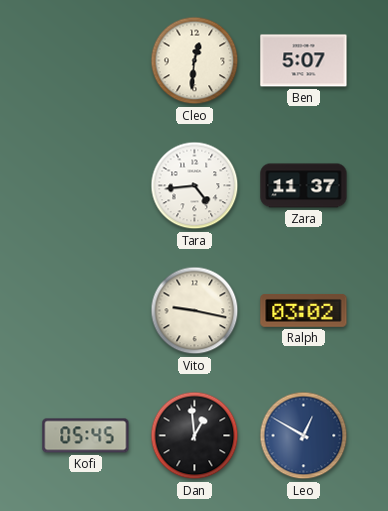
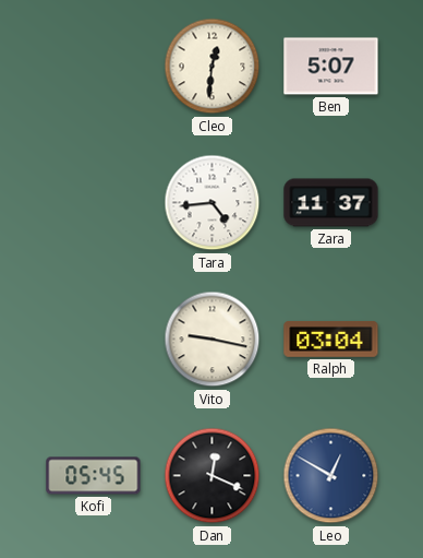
Ralph: 03:02 -> 03:04 (331, 340)
Dan: 12:59 -> 12:19 (213, 476)
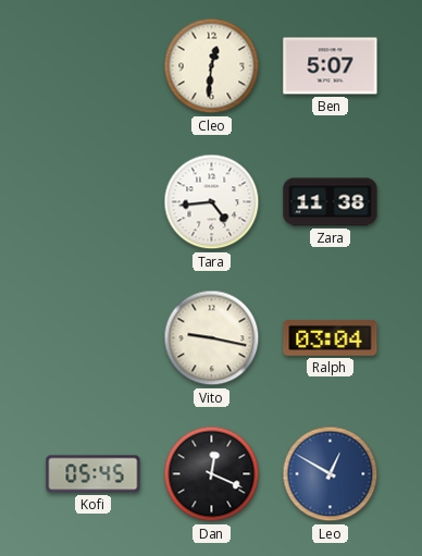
Zara: 11:37 -> 11:38 (331, 202)
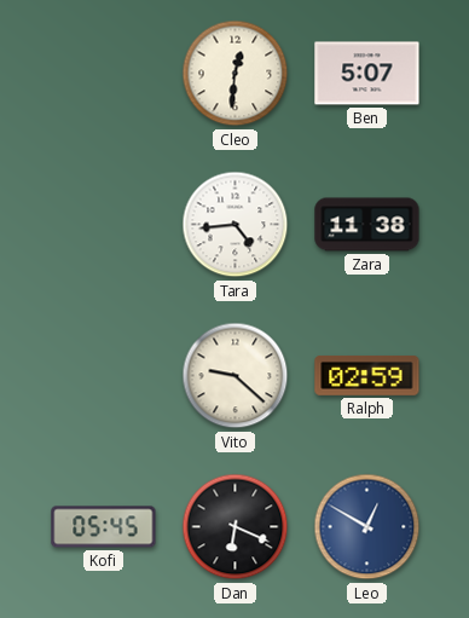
Vito: 9:17 -> 9:22 (236, 376)
Ralph: 03:04 -> 02:59 (367, 376)
Dan: 12:19 -> 6:19 (236, 527)
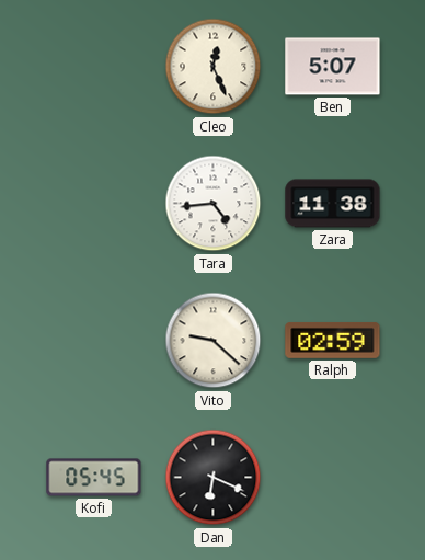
Cleo: 12:31 -> 12:26 (214, 67)
Leo: 12:50 -> none (367, 527)
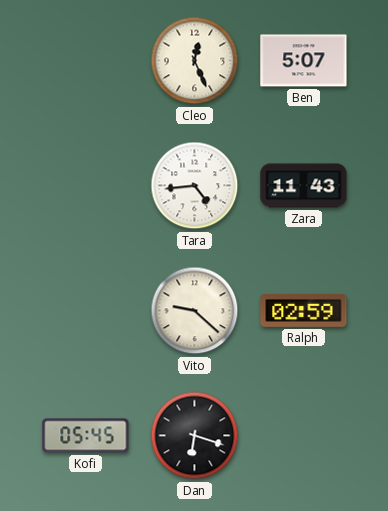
Zara: 11:38 -> 11:43 (304, 186)
Dan: 6:19 -> 6:18 (195, 436)
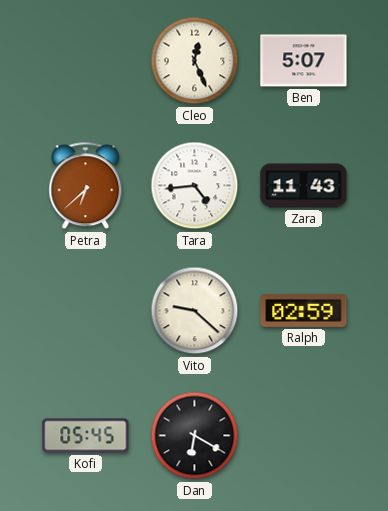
Petra: none -> 6:38 (86, 186)
Dan: 6:18 -> 6:20 (195, 436)
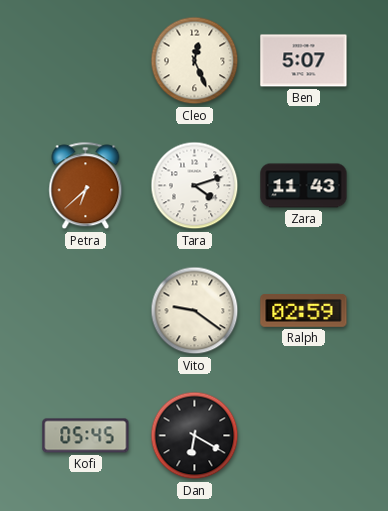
Tara: 4:44 -> 4:12 (195, 186)
Vito: 9:22 -> 9:21 (195, 311)
